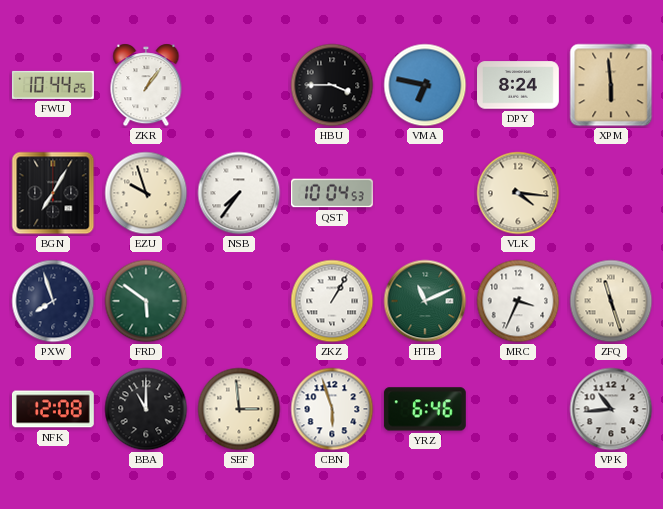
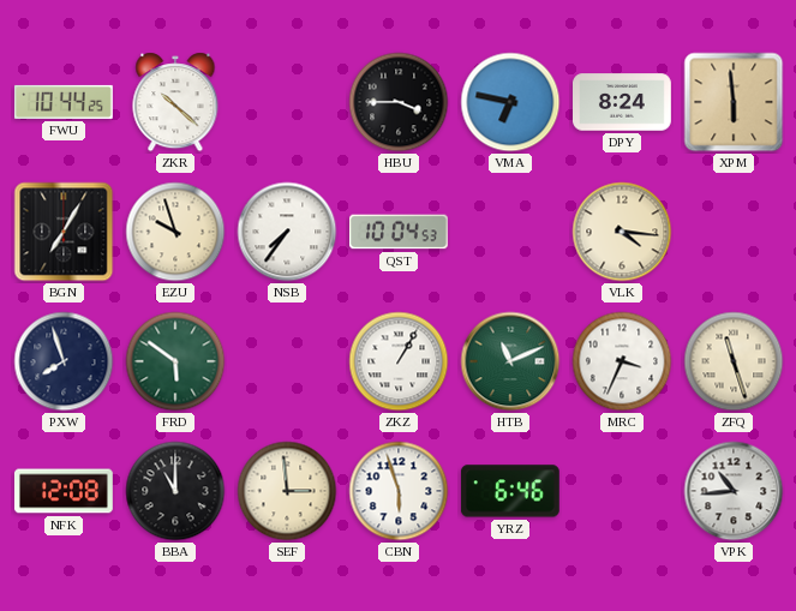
ZKR: 1:06 -> 10:22 (175, 102)
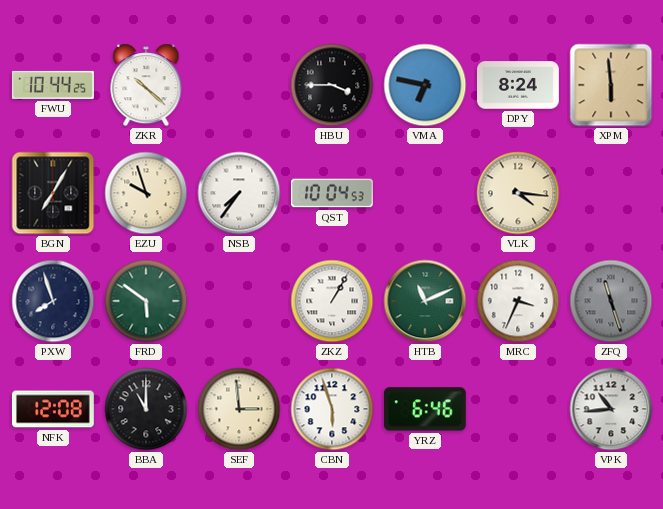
ZFQ dial: cream -> grey (611, 301)
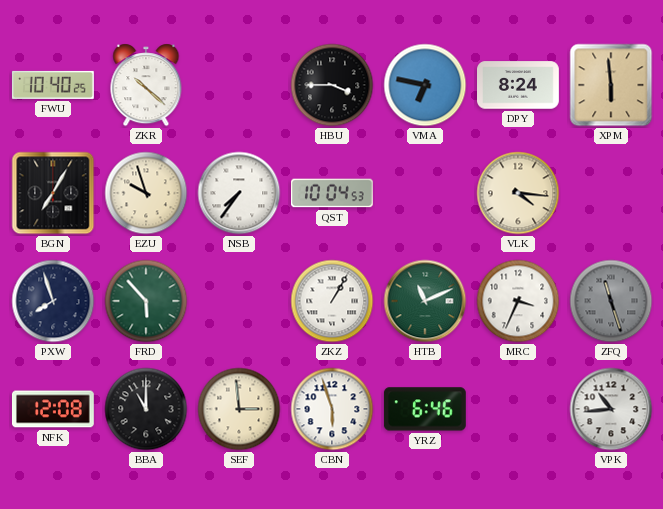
FWU: 10:44 -> 10:40 (53, 85)
FRD: 5:51 -> 5:53 (146, 301)
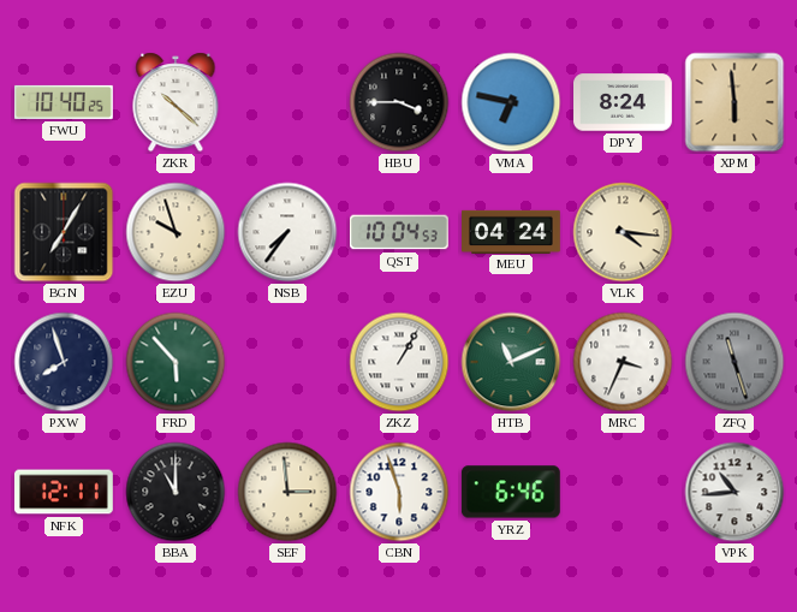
MEU: none -> 04:24 (512, 231)
NFK: 12:08 -> 12:11 (64, 492)
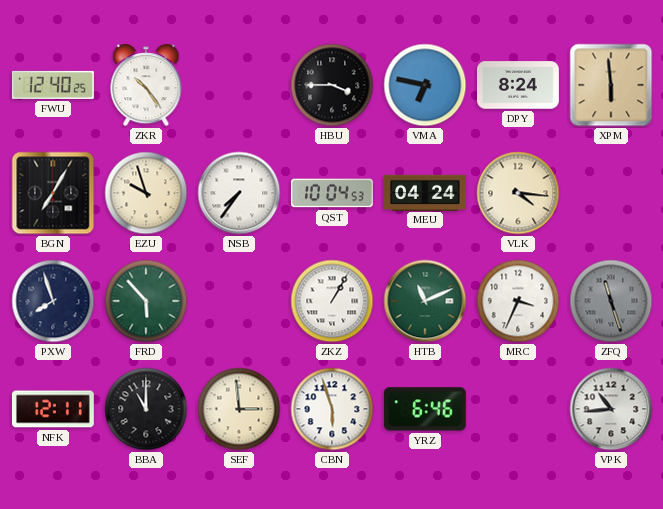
FWU: 10:40 -> 12:40 (53, 85)
ZKR: 10:22 -> 10:24 (146, 85)
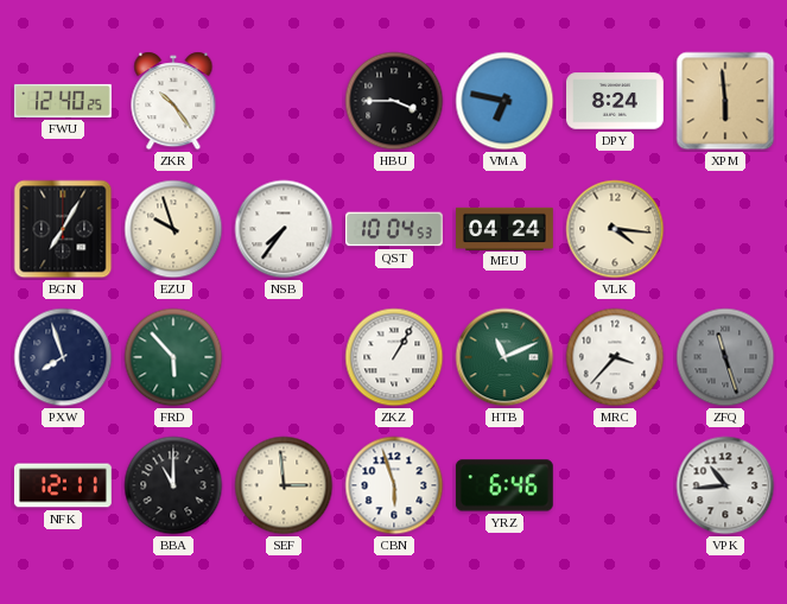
MRC: 3:34 -> 3:37 (615, 357)
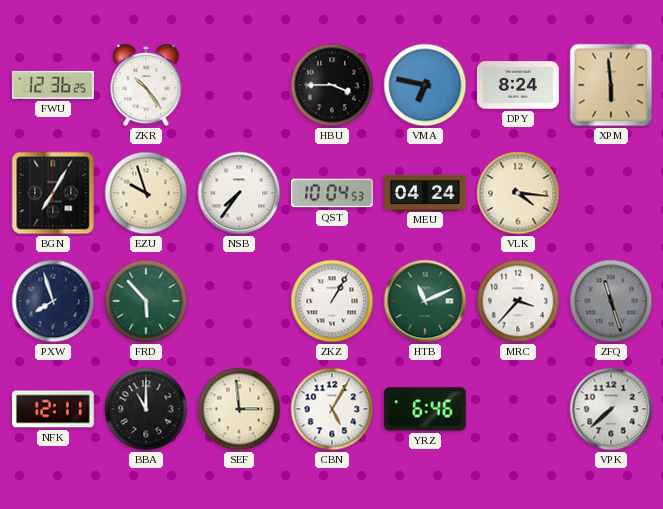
FWU: 12:40 -> 12:36 (53, 85)
CBN: 5:57 -> 5:05 (332, 409)
VPK: 10:44 -> 7:38 (611, 409)
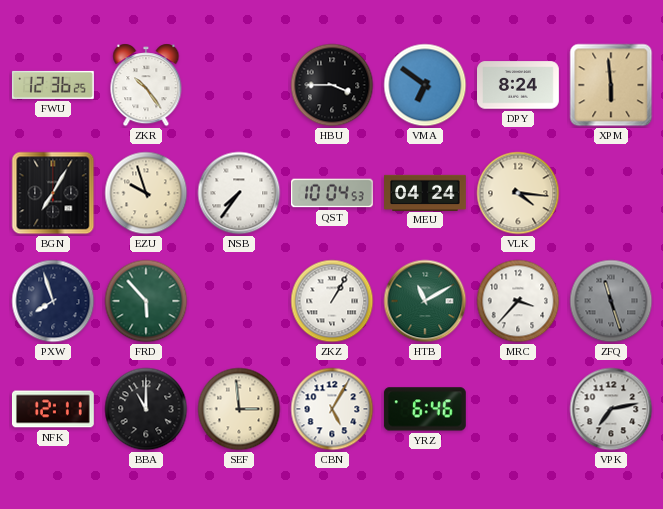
VMA: 6:47 -> 6:51 (425, 85)
HTB: 11:11 -> 11:10 (425, 301)
VPK: 7:38 -> 7:13 (611, 409)
